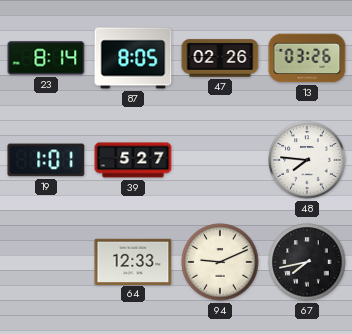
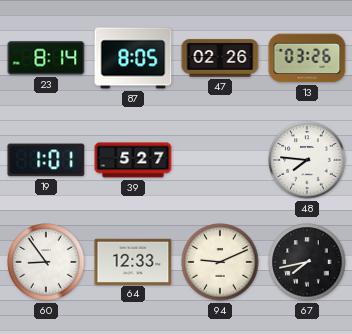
60: none -> 8:54 (46, 262)
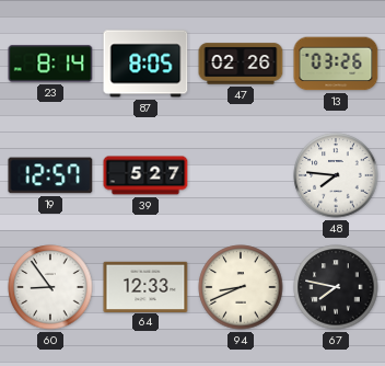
19: 1:01 -> 12:57 (50, 175)
94: 9:11 -> 8:41 (241, 287)
67: 7:43 -> 7:47 (336, 287)
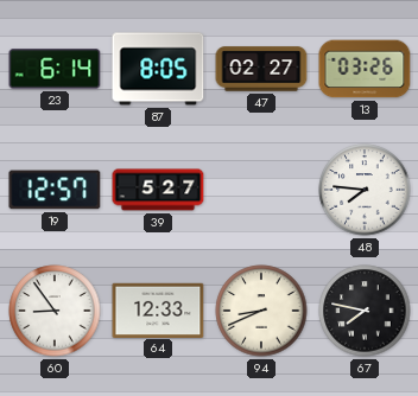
23: 8:14 -> 6:14 (55, 69)
47: 02:26 -> 02:27 (261, 69)
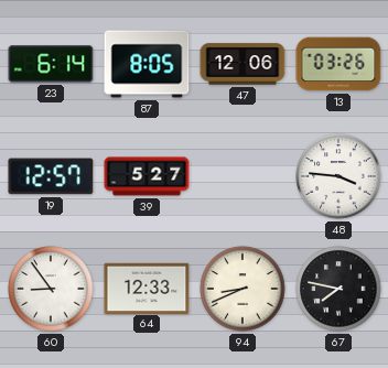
47: 02:27 -> 12:06 (242, 64)
48: 7:46 -> 3:46 (338, 176)
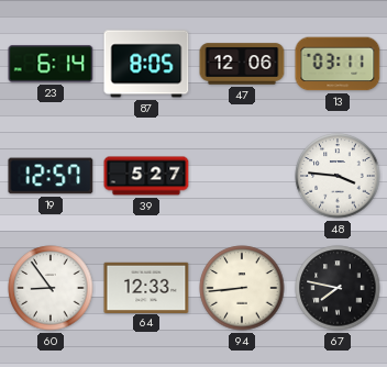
13: 03:26 -> 03:11 (338, 64)
94: 8:41 -> 8:44 (242, 288)
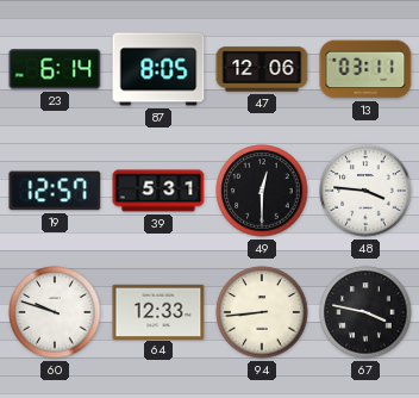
39: 5:27 -> 5:31 (158, 191)
49: none -> 12:30 (262, 191)
60: 8:54 -> 9:48 (55, 312)
67: 7:47 -> 3:47 (365, 312)
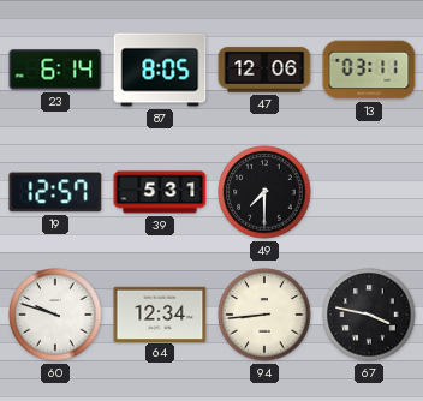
49: 12:30 -> 7:30 (264, 192)
48: 3:46 -> none (365, 191)
64: 12:33 -> 12:34 (160, 313)
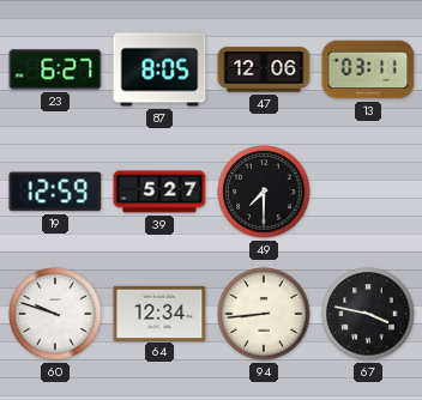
23: 6:14 -> 6:27 (55, 69)
19: 12:57 -> 12:59 (55, 192)
39: 5:31 -> 5:27 (159, 192)
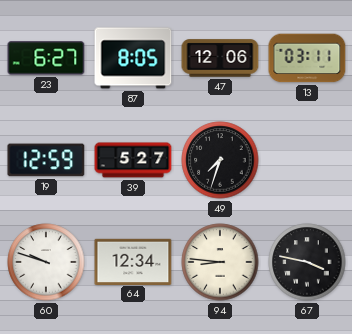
49: 7:30 -> 7:33 (220, 160)
94: 8:44 -> 8:46 (220, 262)
